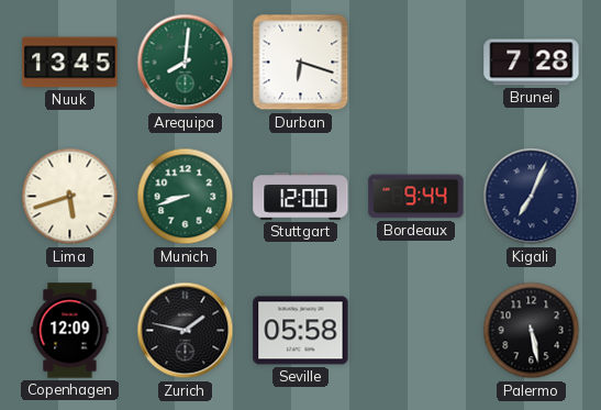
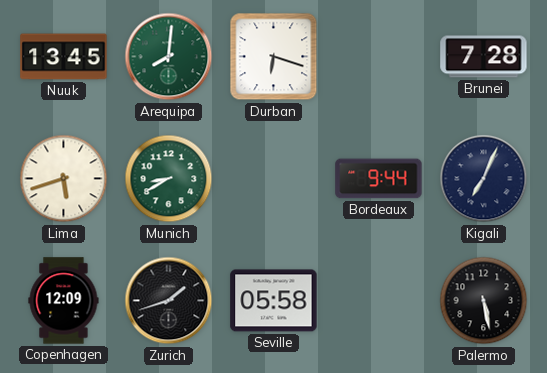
Munich: 8:42 -> 8:40 (169, 179)
Stuttgart: 12:00 -> none (301, 197)
Zurich: 1:47 -> 1:42 (169, 301)
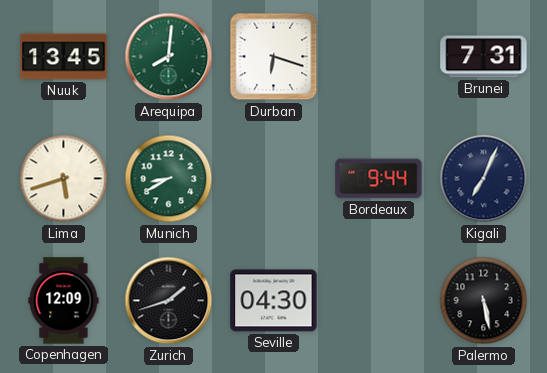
Brunei: 7:28 -> 7:31 (484, 57)
Seville: 05:58 -> 04:30 (274, 301)
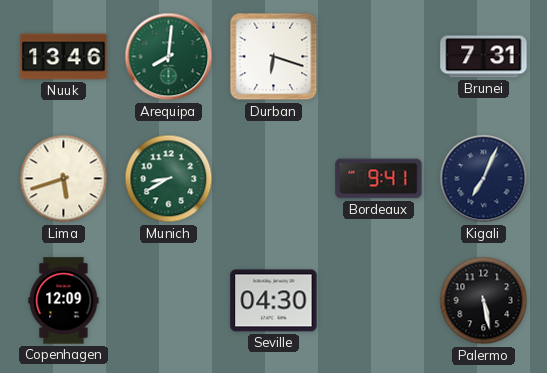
Nuuk: 13:45 -> 13:46 (64, 57)
Bordeaux: 9:44 -> 9:41 (379, 179)
Zurich: 1:42 -> none (169, 301)
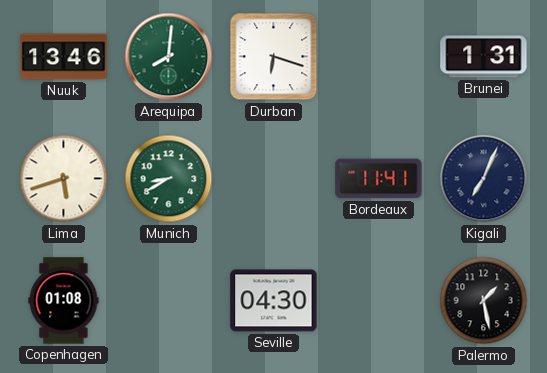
Brunei: 7:31 -> 1:31 (484, 57)
Bordeaux: 9:41 -> 11:41 (379, 179)
Copenhagen: 12:09 -> 01:08 (64, 301)
Palermo: 5:28 -> 1:28 (484, 301)
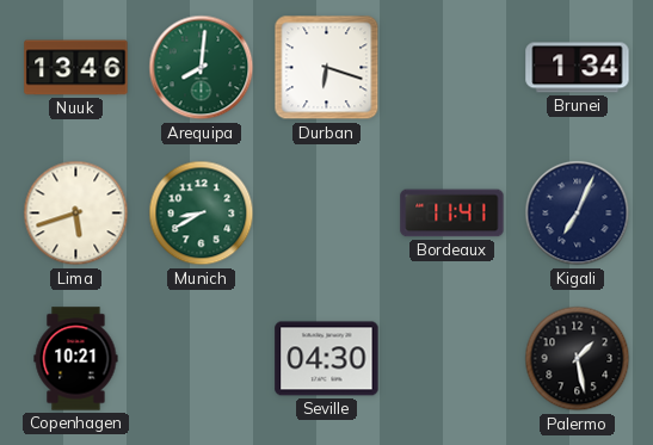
Brunei: 1:31 -> 1:34 (578, 68)
Copenhagen: 01:08 -> 10:21 (76, 359)
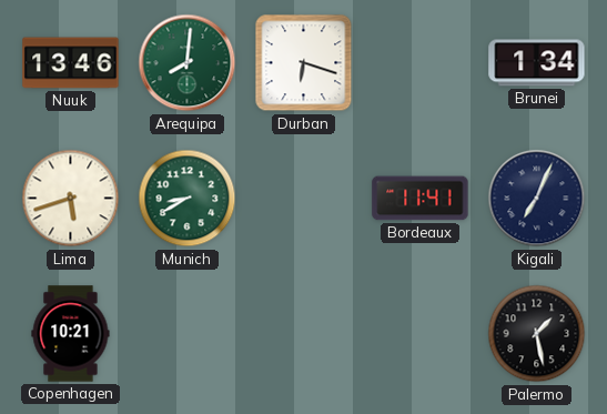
Seville: 04:30 -> none (327, 359)
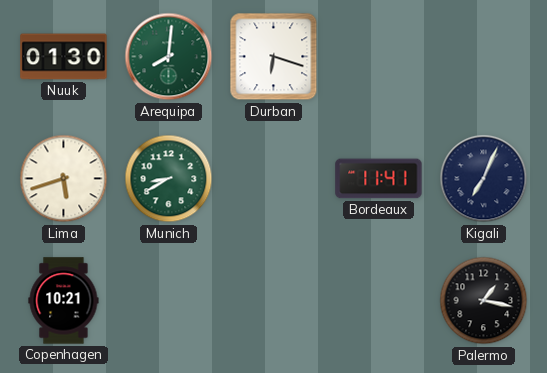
Nuuk: 13:46 -> 01:30 (64, 57)
Brunei: 1:34 -> none (537, 63)
Palermo: 1:28 -> 1:17 (484, 301)
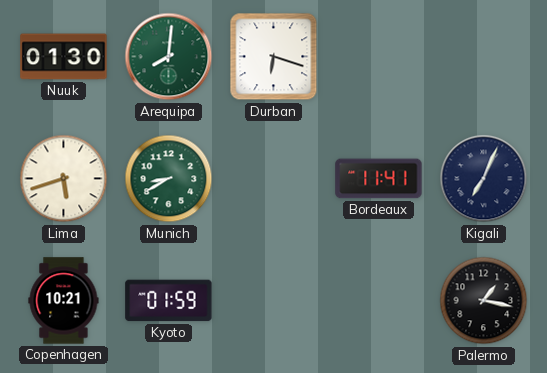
Kyoto: none -> 01:59 (169, 301)
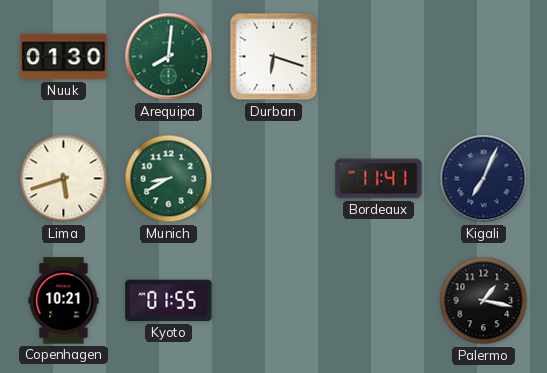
Kyoto: 01:59 -> 01:55 (169, 301)
